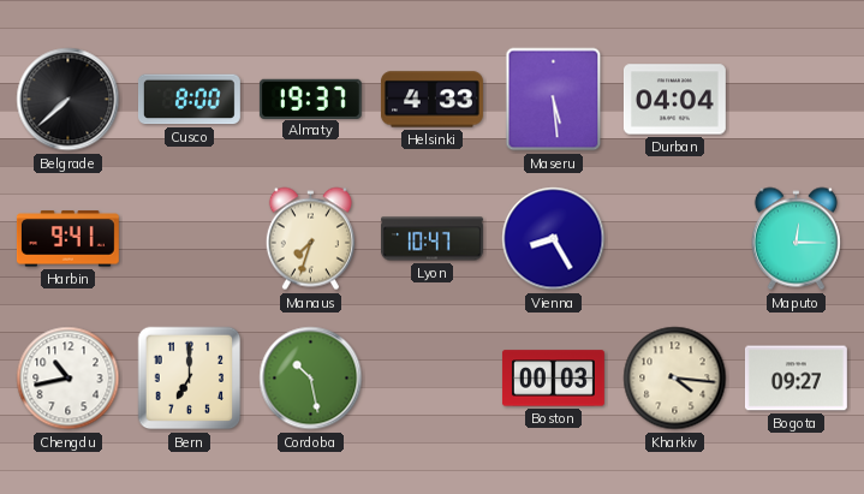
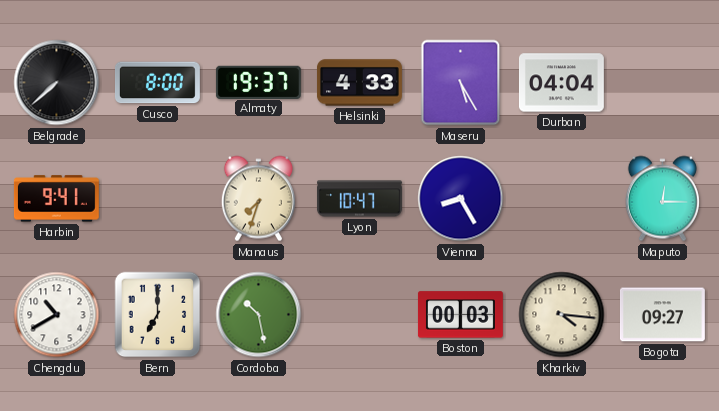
Maseru: 5:29 -> 5:25 (461, 83)
Chengdu: 10:43 -> 10:40 (57, 315)
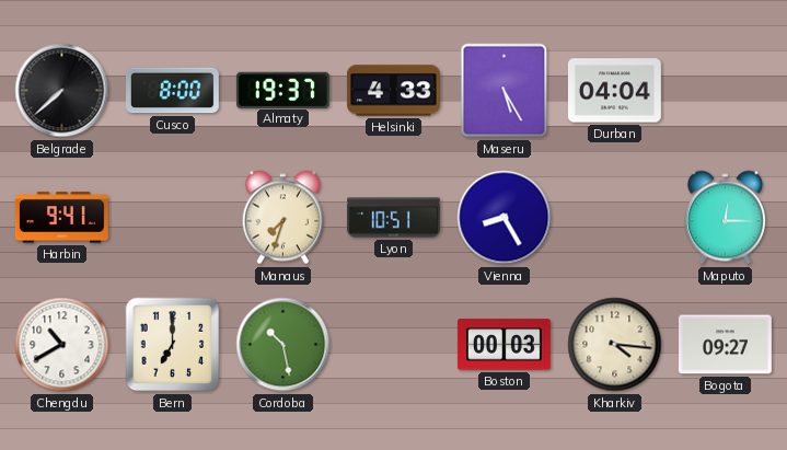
Lyon: 10:47 -> 10:51 (394, 218)
